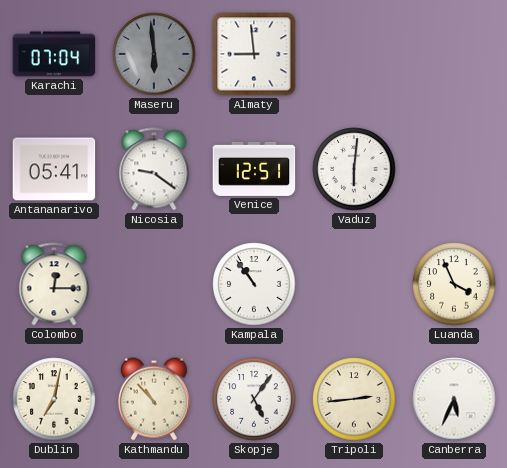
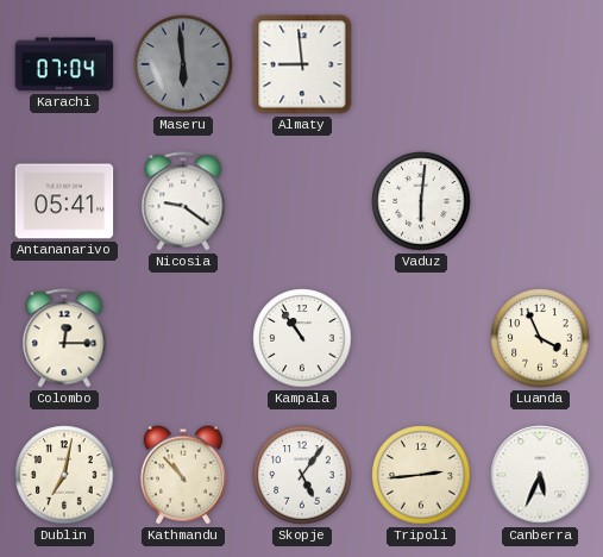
Venice: 12:51 -> none (254, 169)
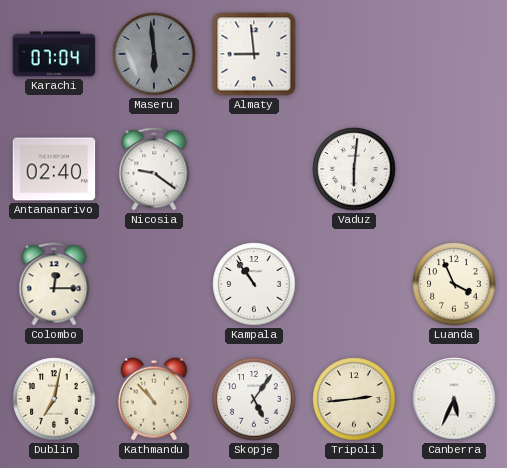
Antananarivo: 05:41 -> 02:40 (54, 169)
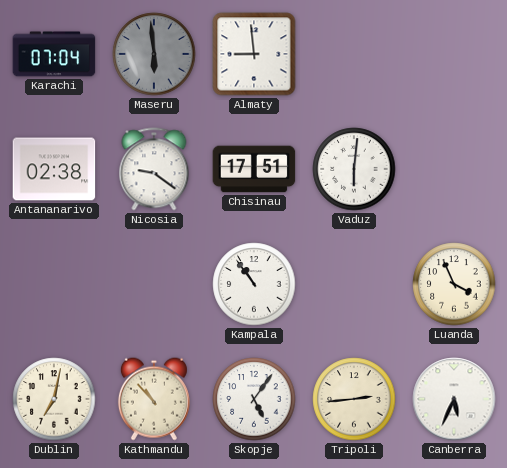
Antananarivo: 02:40 -> 02:38 (54, 169)
Chisinau: none -> 17:51 (254, 169)
Colombo: 12:15 -> none (54, 284)
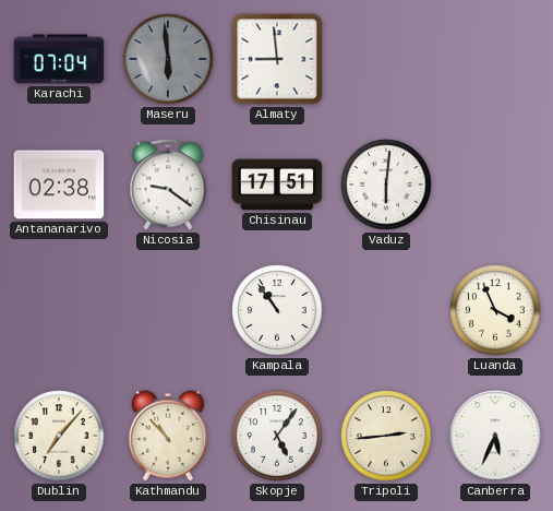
Dublin: 7:02 -> 7:07 (59, 436)
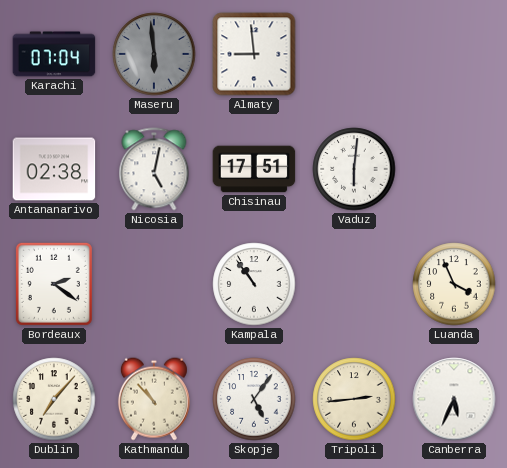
Nicosia: 9:21 -> 5:02 (154, 169)
Bordeaux: none -> 2:21 (54, 284)
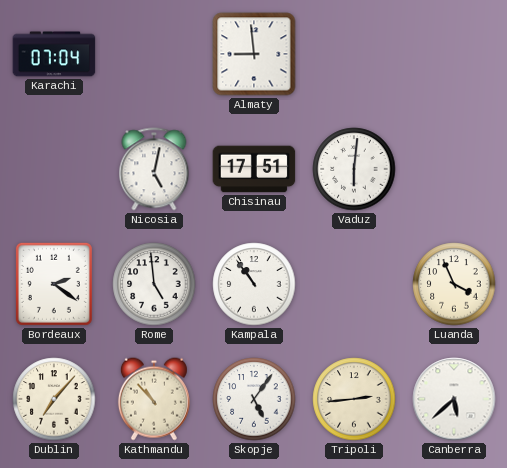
Maseru: 5:59 -> none (154, 54)
Antananarivo: 02:38 -> none (54, 169)
Rome: none -> 4:59 (154, 284)
Canberra: 5:34 -> 5:38 (454, 399)
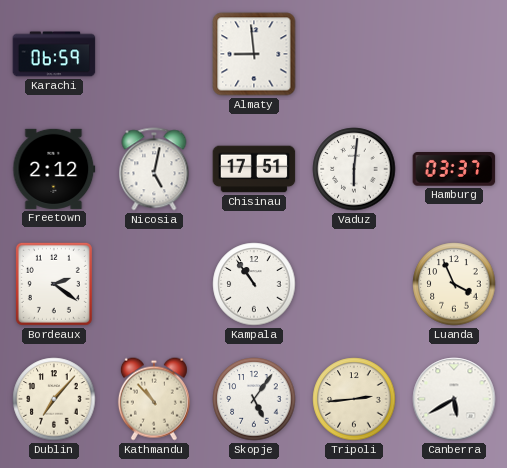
Karachi: 07:04 -> 06:59 (54, 54)
Freetown: none -> 2:12 (54, 169)
Hamburg: none -> 03:37 (454, 170)
Rome: 4:59 -> none (154, 284)
Canberra: 5:38 -> 5:40 (454, 399)
